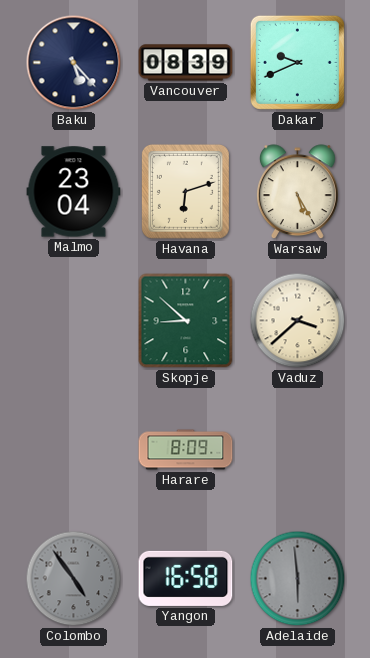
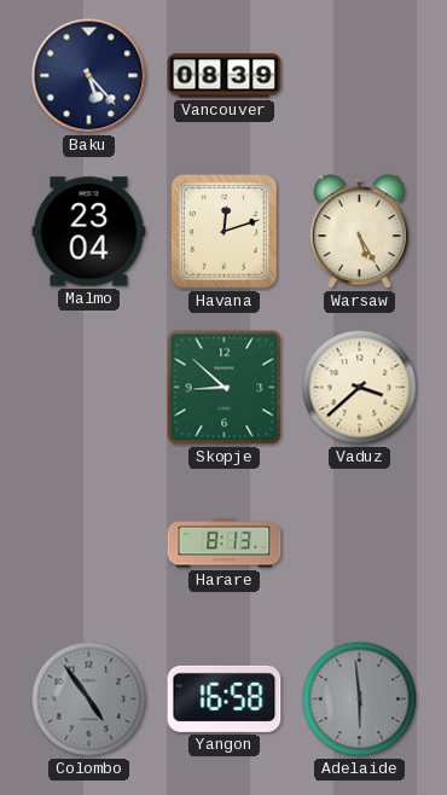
Dakar: 9:41 -> none (297, 62)
Havana: 6:12 -> 12:12 (224, 231)
Harare: 8:09 -> 8:13 (225, 544)
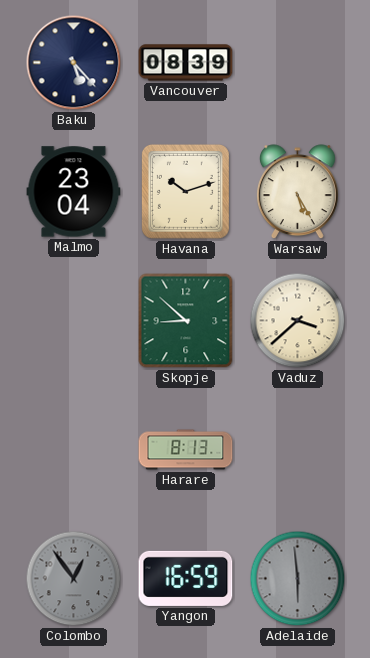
Havana: 12:12 -> 10:12 (185, 191)
Colombo: 4:54 -> 12:54 (74, 579)
Yangon: 16:58 -> 16:59 (186, 578)
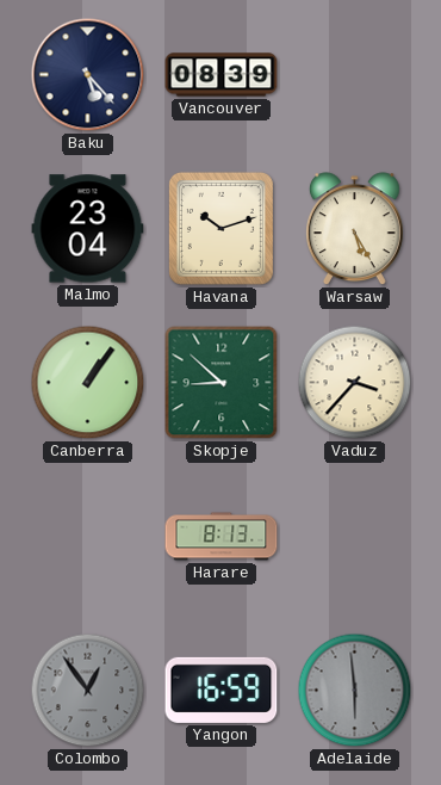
Canberra: none -> 1:06 (88, 383)
Vaduz: 3:38 -> 3:37 (355, 383)
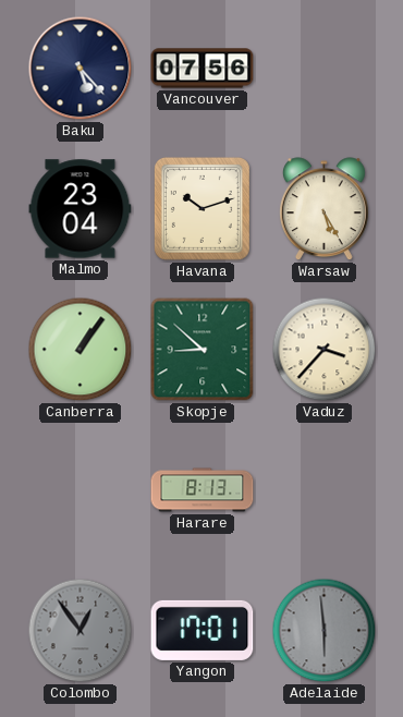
Vancouver: 08:39 -> 07:56 (203, 69)
Yangon: 16:59 -> 17:01 (203, 630)
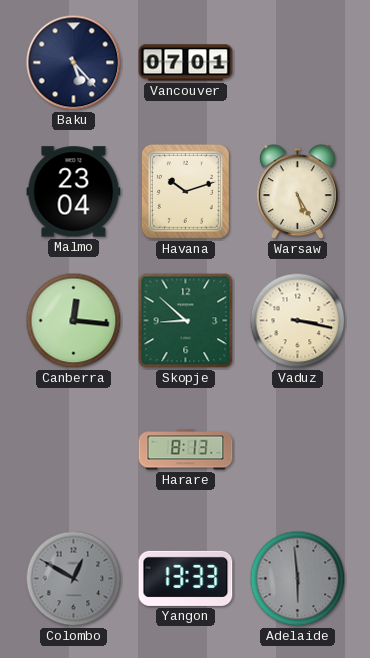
Vancouver: 07:56 -> 07:01 (186, 63)
Canberra: 1:06 -> 12:16 (74, 321)
Vaduz: 3:37 -> 3:17 (298, 321)
Colombo: 12:54 -> 12:50 (74, 579)
Yangon: 17:01 -> 13:33 (186, 578)
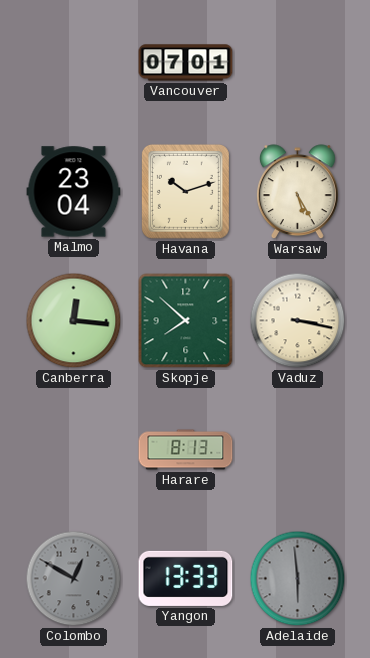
Baku: 5:23 -> none (74, 63)
Skopje: 8:52 -> 7:52 (186, 321)
